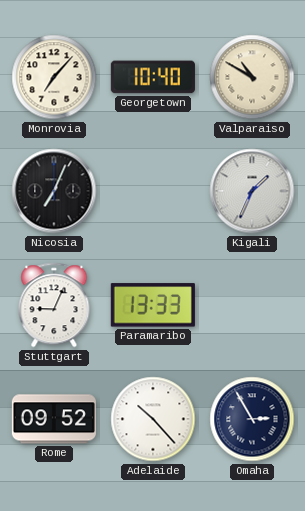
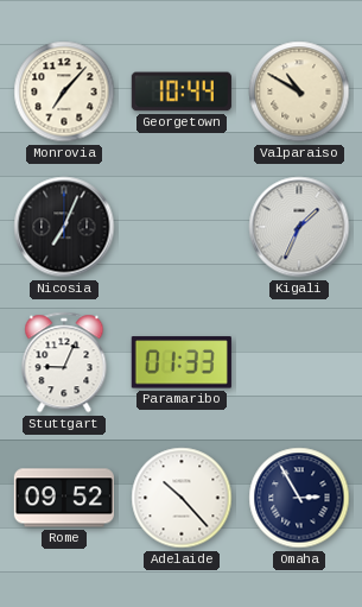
Georgetown: 10:40 -> 10:44 (182, 91)
Paramaribo: 13:33 -> 01:33 (182, 362)
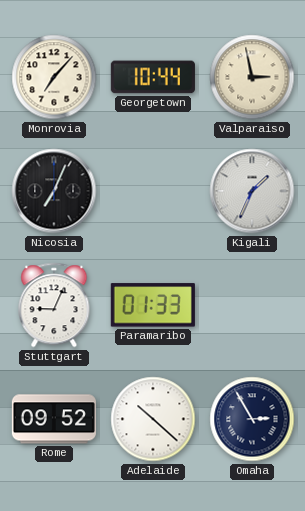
Valparaiso: 10:50 -> 2:58 (252, 77)
Adelaide: 10:23 -> 10:22 (153, 419)
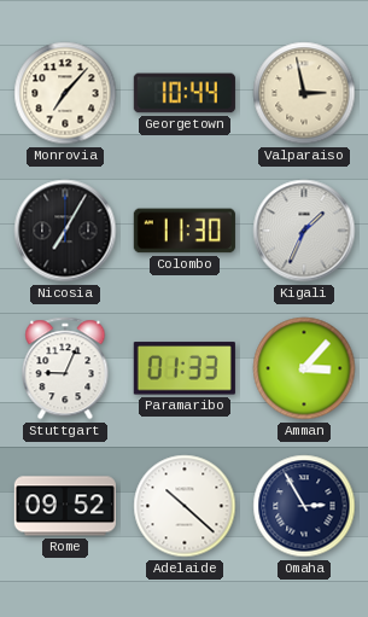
Nicosia: 7:04 -> 7:05 (65, 231)
Colombo: none -> 11:30 (185, 231)
Amman: none -> 3:07 (304, 368)
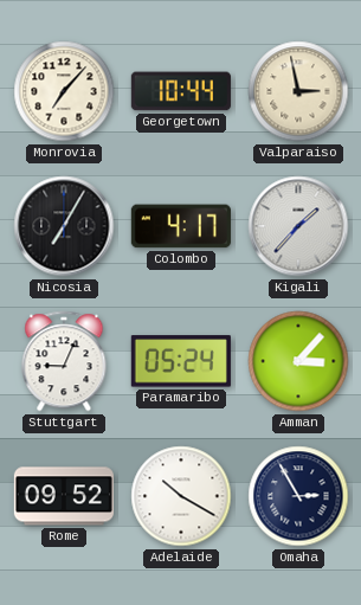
Colombo: 11:30 -> 4:17 (181, 226)
Kigali: 1:34 -> 1:37 (298, 226)
Paramaribo: 01:33 -> 05:24 (181, 361)
Adelaide: 10:22 -> 10:20 (181, 496)
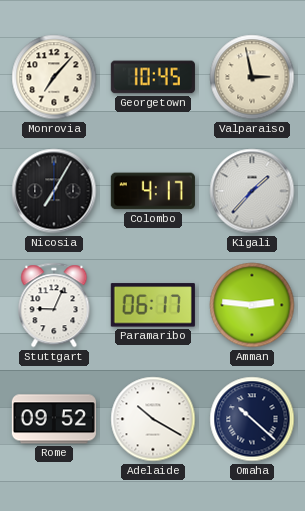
Georgetown: 10:44 -> 10:45 (153, 77)
Paramaribo: 05:24 -> 06:17 (153, 305)
Amman: 3:07 -> 2:46 (252, 305)
Omaha: 2:55 -> 10:22 (252, 419)
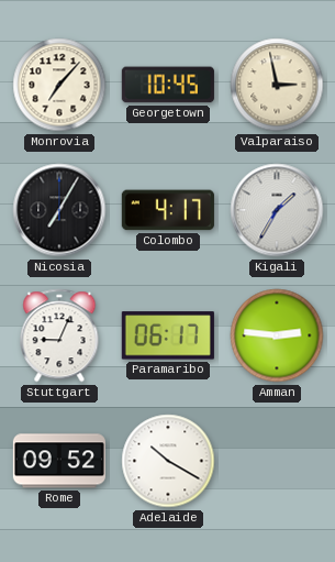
Kigali: 1:37 -> 1:35 (277, 210)
Omaha: 10:22 -> none (252, 419)
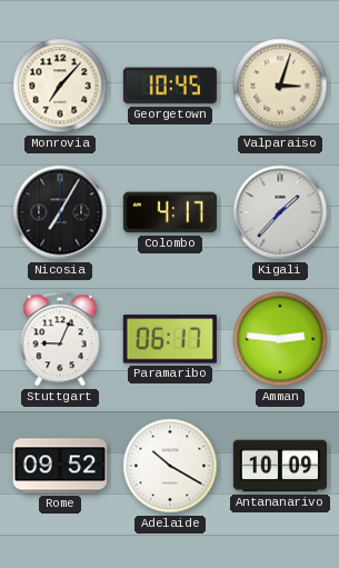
Valparaiso: 2:58 -> 3:03 (280, 86)
Kigali: 1:35 -> 1:37 (280, 212)
Antananarivo: none -> 10:09 (279, 466)
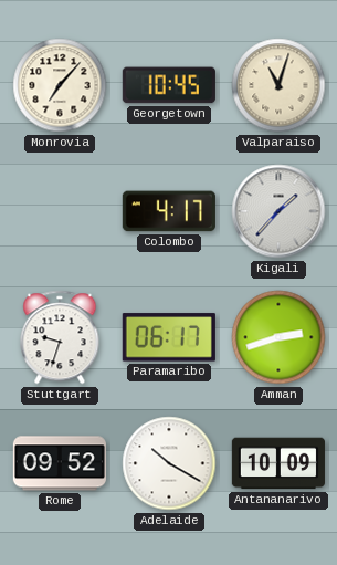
Valparaiso: 3:03 -> 11:03 (278, 85)
Nicosia: 7:05 -> none (60, 212)
Stuttgart: 9:04 -> 9:33 (60, 337)
Amman: 2:46 -> 2:42 (278, 337)
